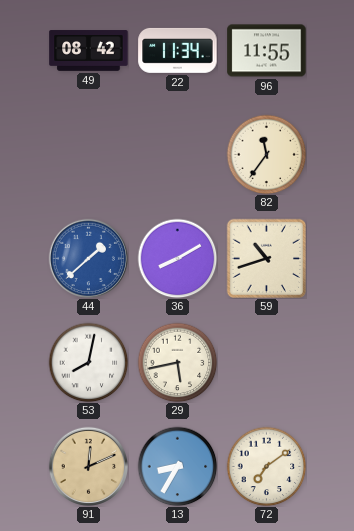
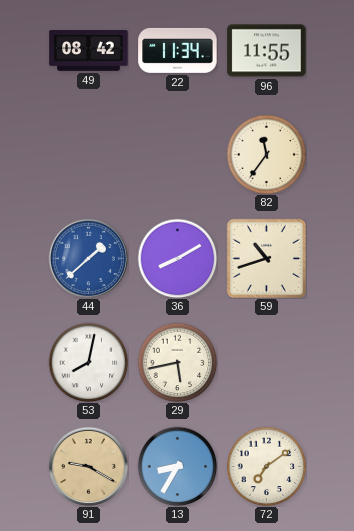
91: 12:11 -> 9:20 (88, 466)
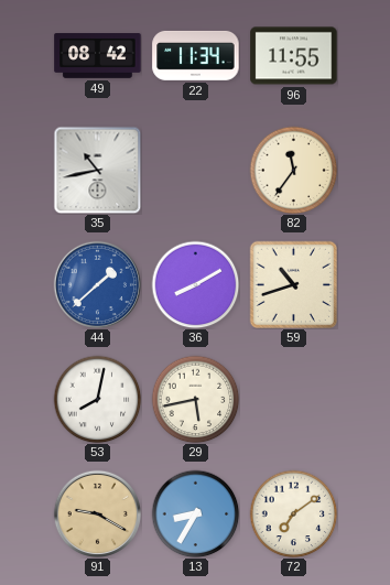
35: none -> 10:43 (97, 170)
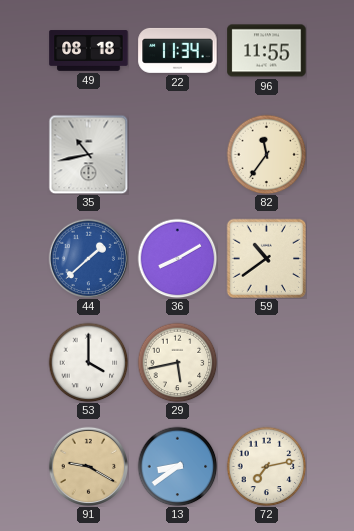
49: 08:42 -> 08:18 (89, 51)
59: 10:42 -> 10:39 (266, 258)
53: 8:02 -> 4:00 (88, 362)
13: 8:35 -> 8:39 (177, 466)
72: 7:09 -> 7:13 (266, 466)
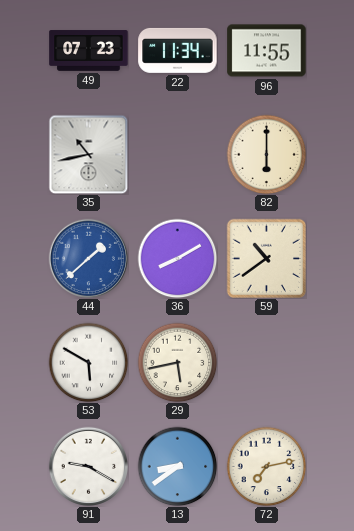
49: 08:18 -> 07:23 (89, 51)
82: 11:36 -> 6:00 (266, 154)
53: 4:00 -> 5:50 (88, 362)
91 dial: champagne -> white (88, 466)
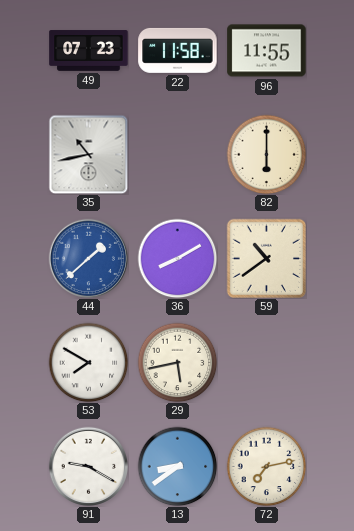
22: 11:34 -> 11:58 (178, 50)
53: 5:50 -> 7:50 (88, 362)
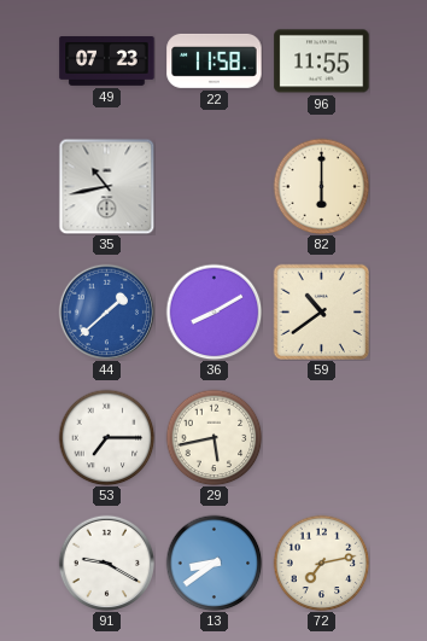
53: 7:50 -> 7:15 (106, 437)
